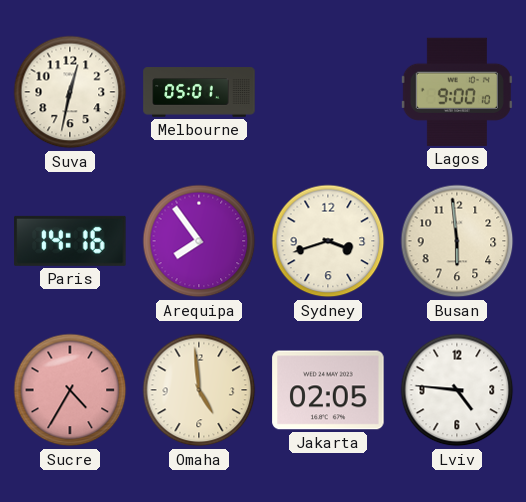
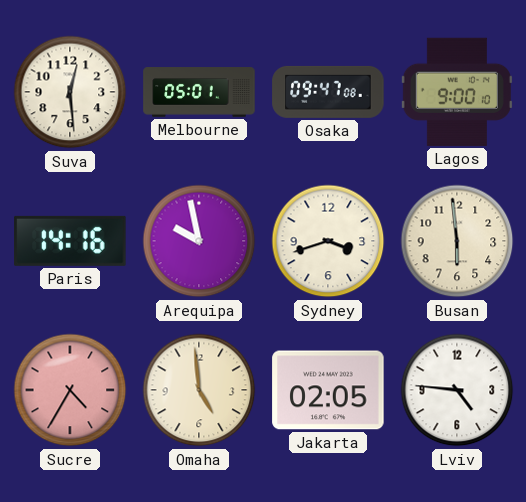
Suva: 12:32 -> 12:29 (70, 92)
Osaka: none -> 09:47 (328, 92)
Arequipa: 7:54 -> 9:58 (199, 241)
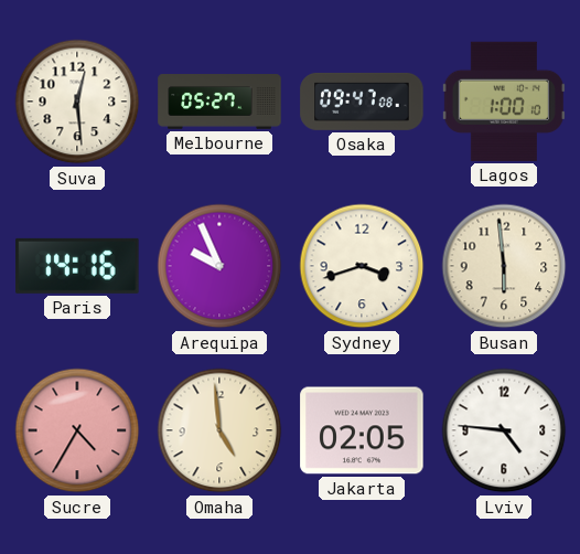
Melbourne: 05:01 -> 05:27 (219, 102)
Lagos: 9:00 -> 1:00 (504, 102)
Arequipa: 9:58 -> 9:56 (219, 266)
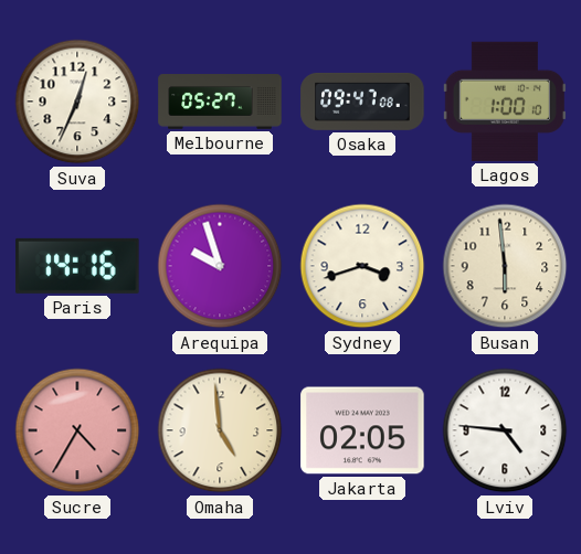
Suva: 12:29 -> 12:34 (77, 102)
Arequipa: 9:56 -> 9:57 (220, 266)
